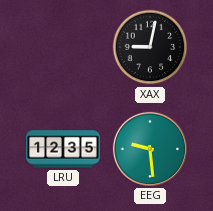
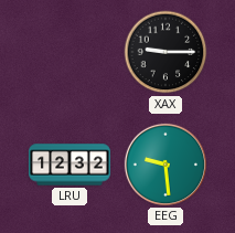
XAX: 9:02 -> 9:15 (165, 52)
LRU: 12:35 -> 12:32 (71, 165)
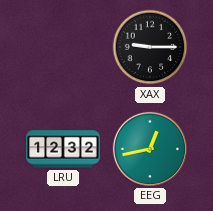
EEG: 9:29 -> 12:43 (150, 149)
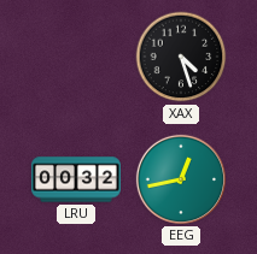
XAX: 9:15 -> 4:27 (181, 57)
LRU: 12:32 -> 00:32 (77, 179)
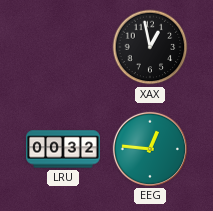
XAX: 4:27 -> 12:58 (150, 47)
EEG: 12:43 -> 12:46 (150, 149)
